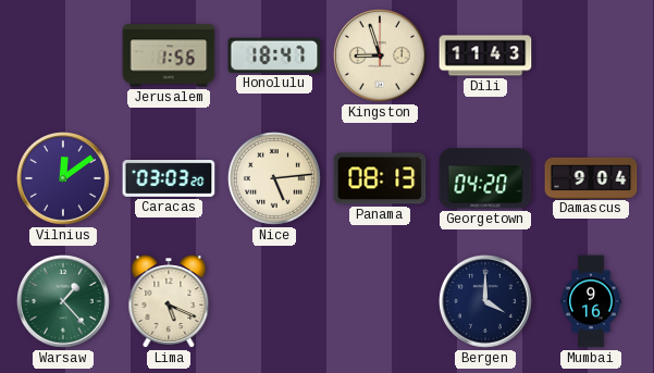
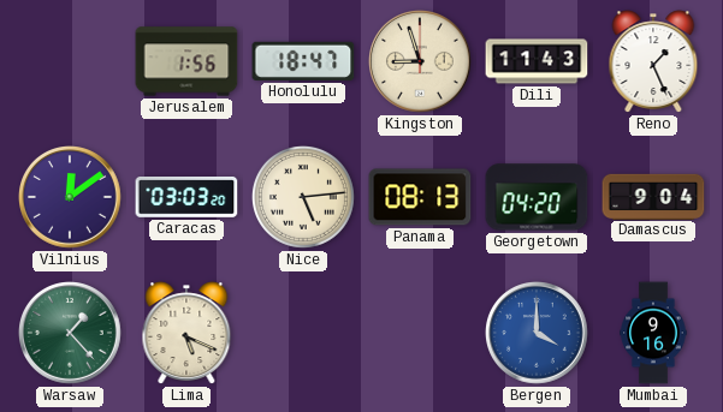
Reno: none -> 1:26 (653, 61)
Bergen dial: navy -> blue (538, 334)
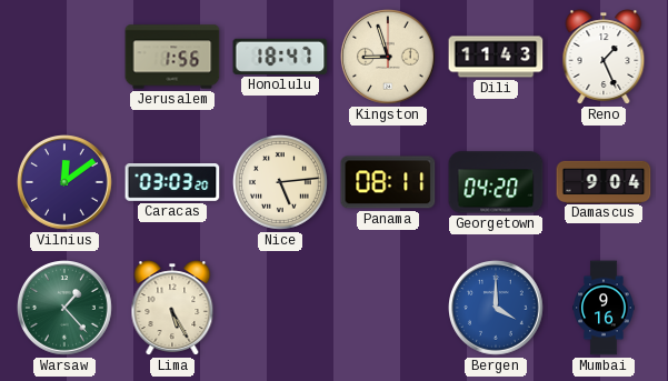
Panama: 08:13 -> 08:11 (388, 182)
Lima: 5:19 -> 5:25 (172, 308)
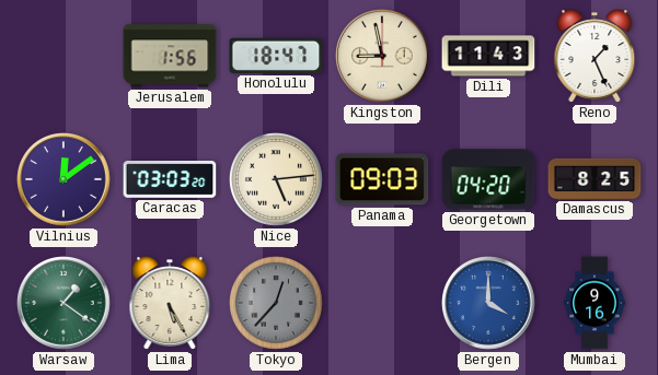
Kingston: 8:57 -> 8:58 (383, 57)
Panama: 08:11 -> 09:03 (382, 179)
Damascus: 9:04 -> 8:25 (594, 178)
Warsaw: 1:23 -> 1:21 (65, 304)
Tokyo: none -> 12:37 (276, 303)
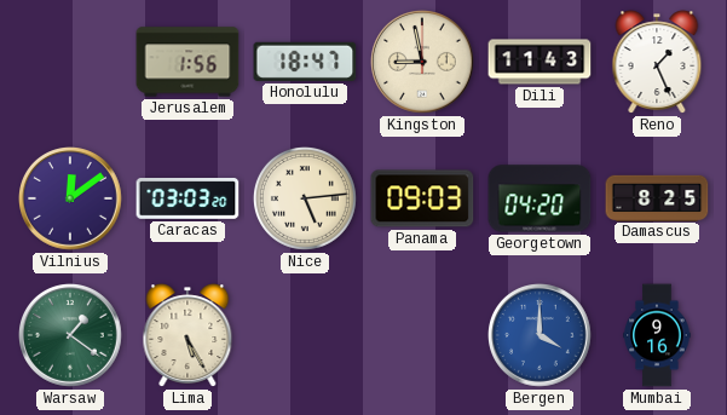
Tokyo: 12:37 -> none (276, 303)
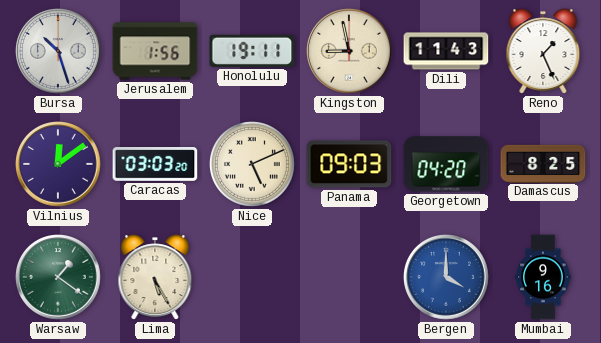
Bursa: none -> 10:27 (59, 52)
Honolulu: 18:47 -> 19:11 (252, 51)
Nice: 5:14 -> 5:11 (252, 164)
